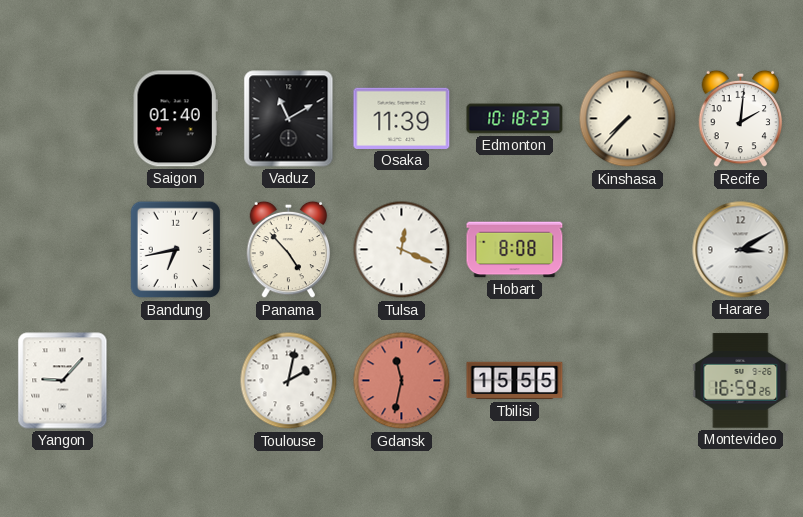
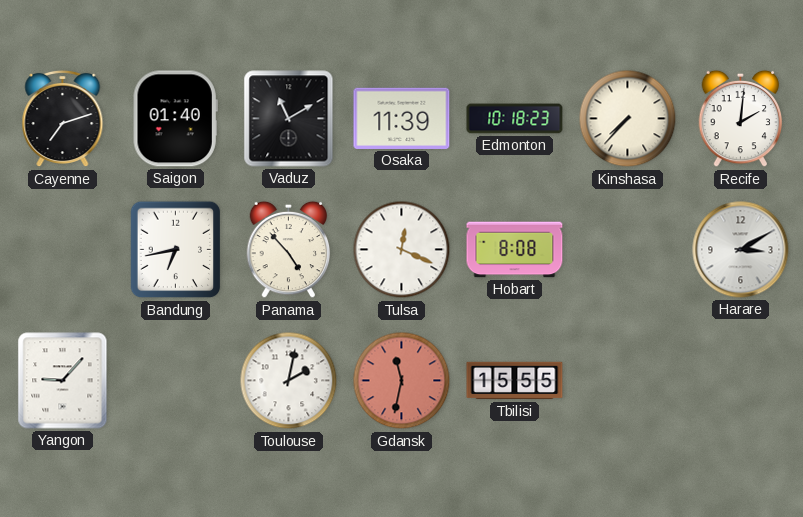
Cayenne: none -> 7:12 (63, 119)
Montevideo: 16:59 -> none (741, 381)
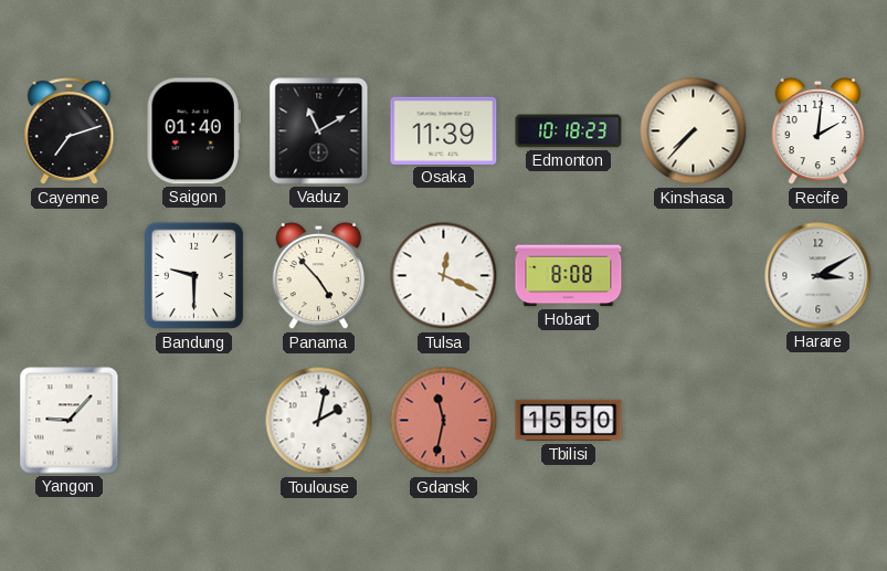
Bandung: 6:43 -> 9:30 (194, 276)
Tbilisi: 15:55 -> 15:50 (569, 421)
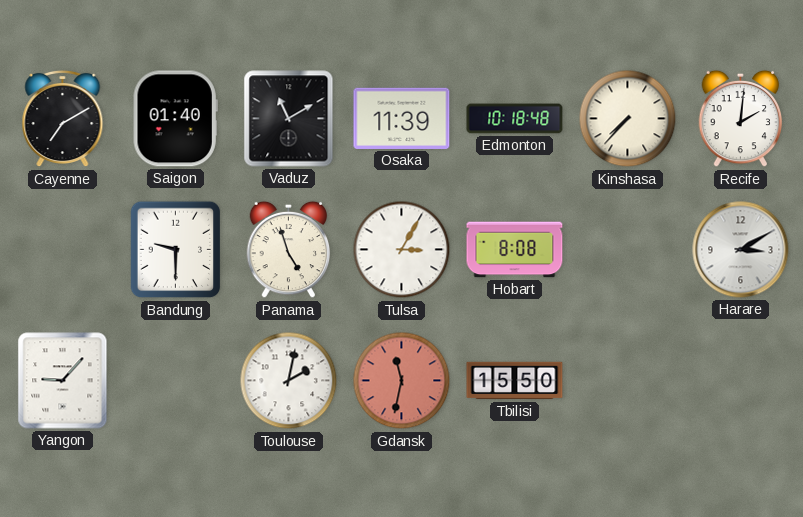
Cayenne: 7:12 -> 7:10 (63, 119)
Edmonton: 10:18:23 -> 10:18:48 (515, 119)
Panama: 4:53 -> 4:57 (289, 250)
Tulsa: 12:19 -> 3:05 (402, 250)
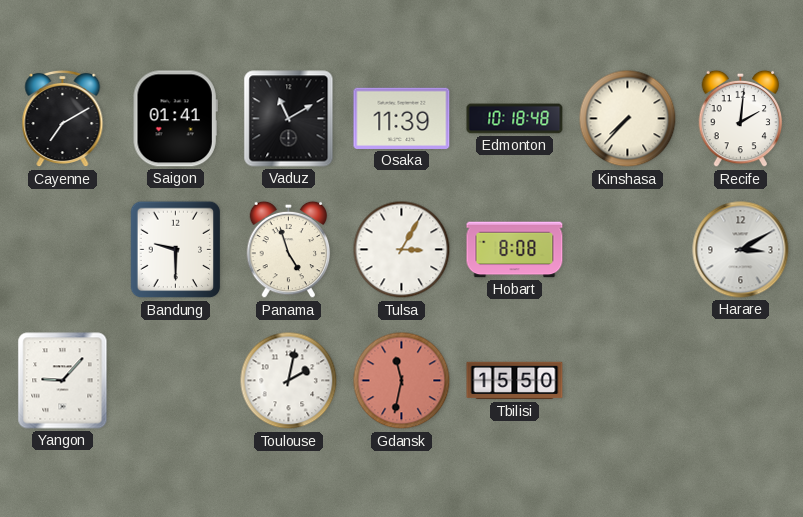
Saigon: 01:40 -> 01:41 (175, 119)
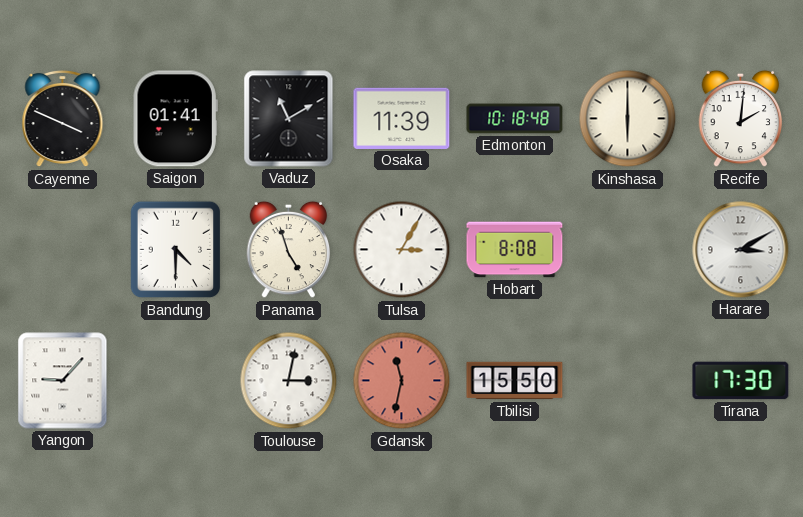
Cayenne: 7:10 -> 3:49 (63, 119)
Kinshasa: 7:37 -> 6:00 (628, 119)
Bandung: 9:30 -> 4:30 (176, 250)
Toulouse: 2:02 -> 3:02 (289, 381)
Tirana: none -> 17:30 (741, 381)
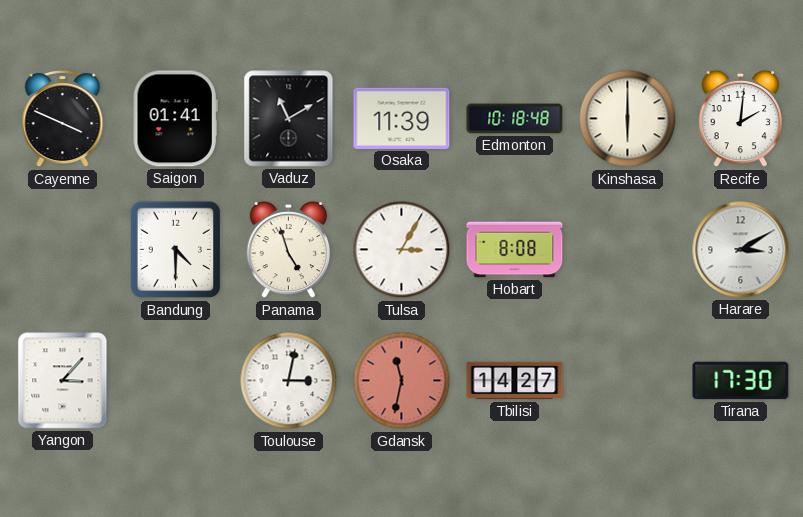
Yangon: 9:07 -> 3:07 (63, 381)
Tbilisi: 15:50 -> 14:27 (515, 381)
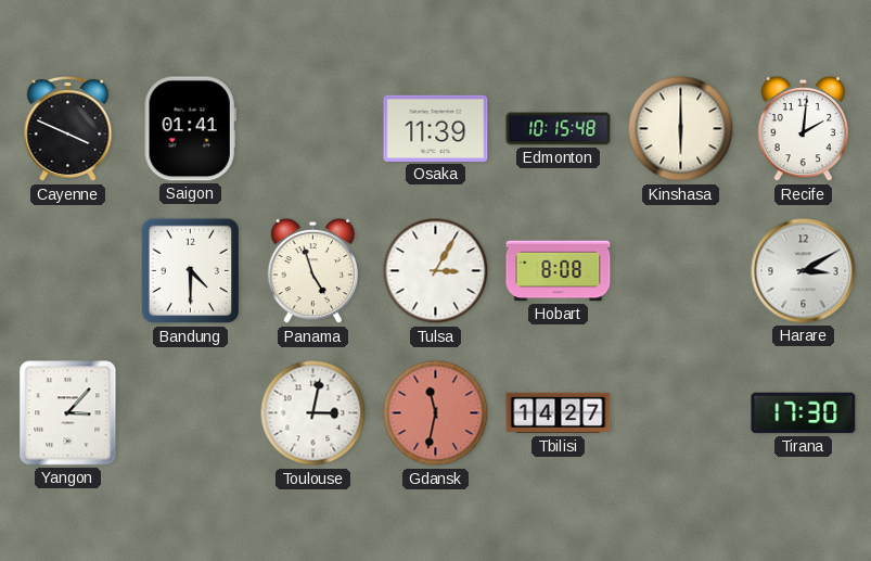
Vaduz: 11:10 -> none (289, 119)
Edmonton: 10:18 -> 10:15 (559, 129)
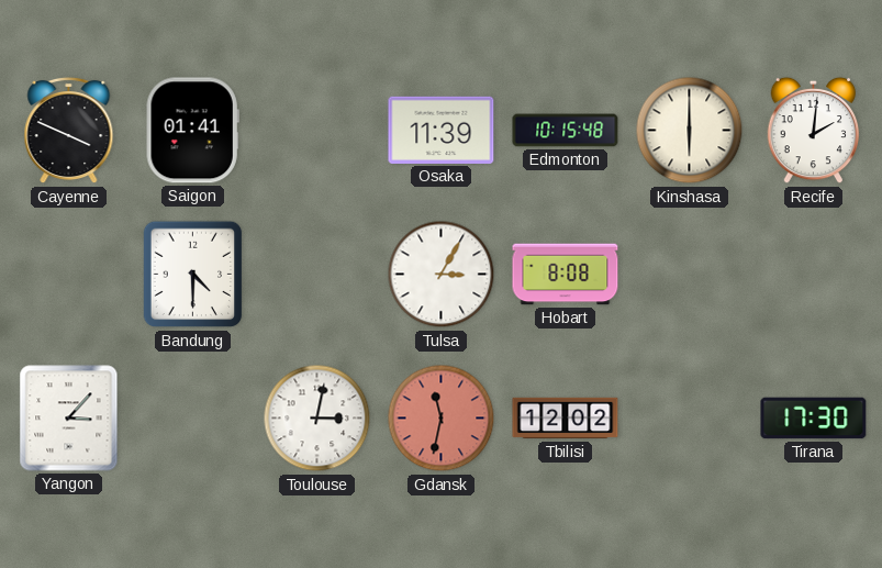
Panama: 4:57 -> none (313, 271)
Harare: 3:10 -> none (804, 271)
Tbilisi: 14:27 -> 12:02 (566, 419)
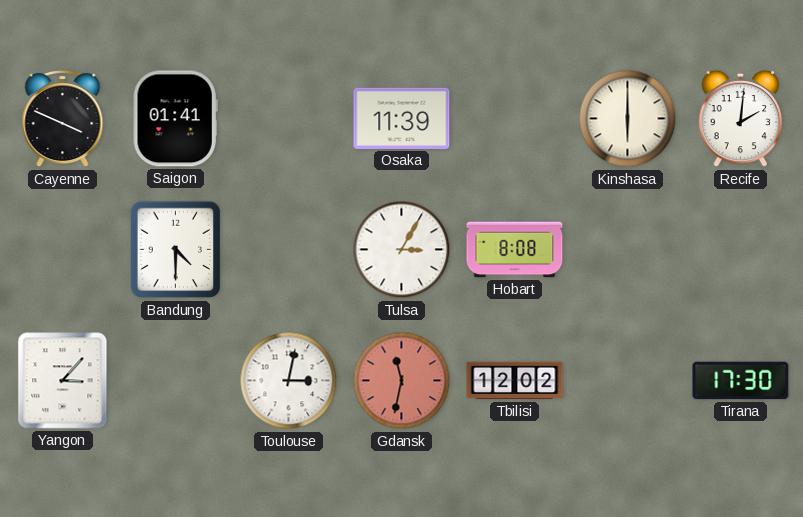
Edmonton: 10:15 -> none (566, 131)
